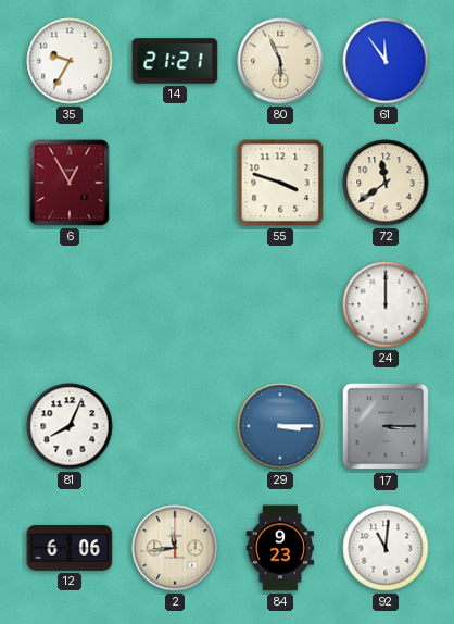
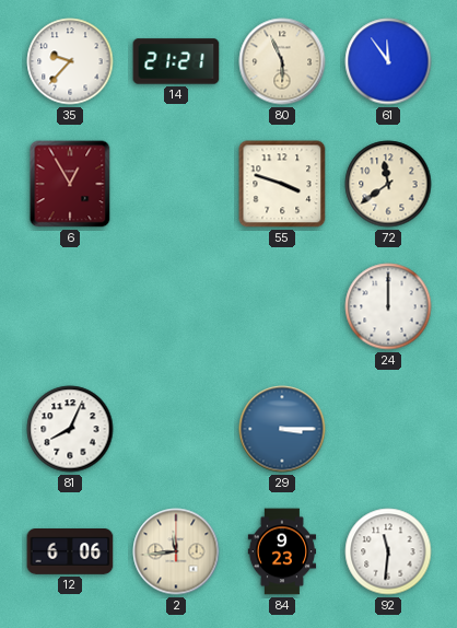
35: 9:35 -> 9:37 (70, 61)
17: 3:15 -> none (386, 426)
92: 11:01 -> 11:31 (388, 551)
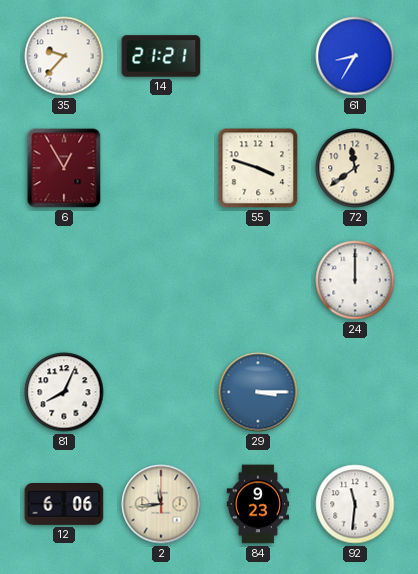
80: 5:56 -> none (282, 61)
61: 11:54 -> 8:35 (355, 56)
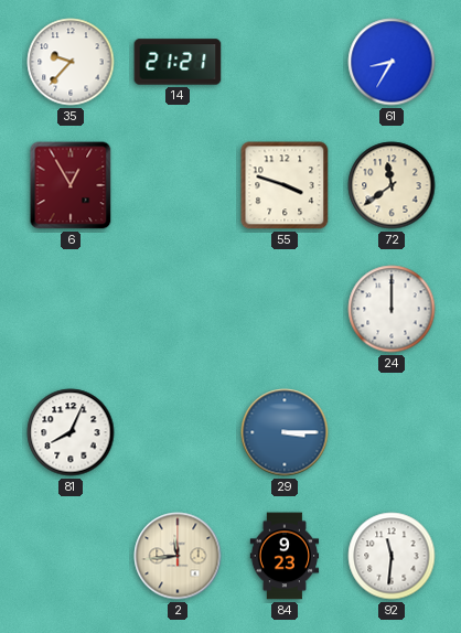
12: 6:06 -> none (64, 505)
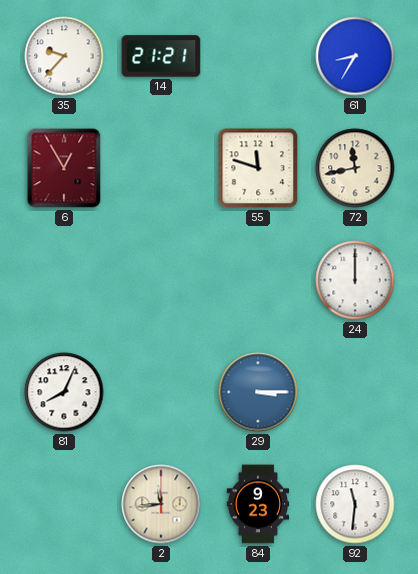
55: 3:48 -> 11:48 (258, 168)
72: 11:39 -> 11:43 (355, 168)
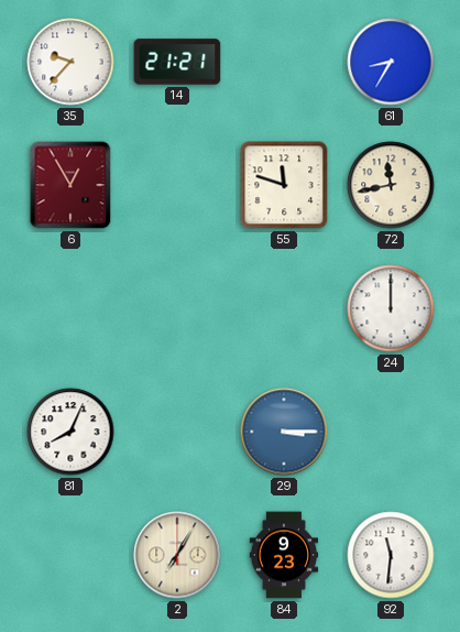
2: 11:44 -> 7:05 (177, 555)
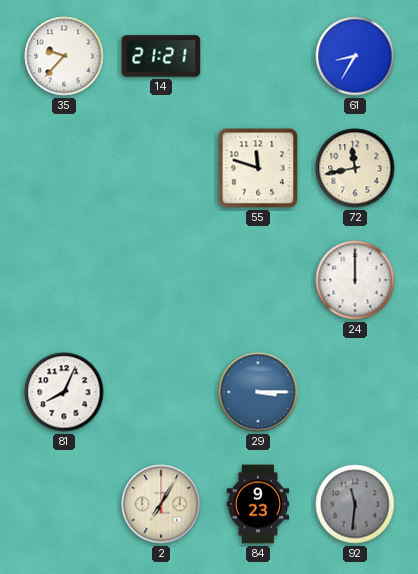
6: 12:55 -> none (70, 185)
92 dial: white -> grey (355, 504)
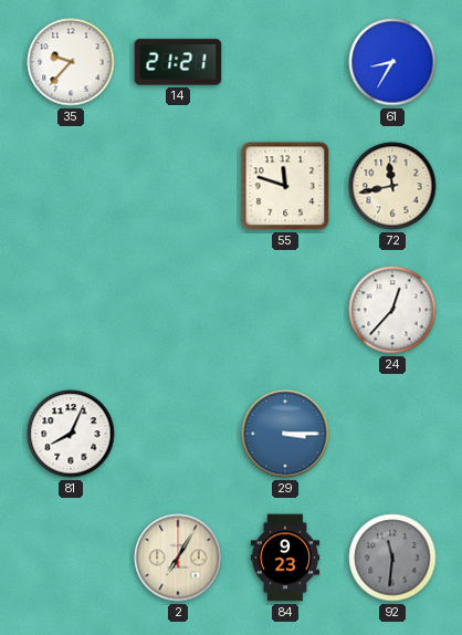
24: 12:00 -> 12:37 (392, 310)
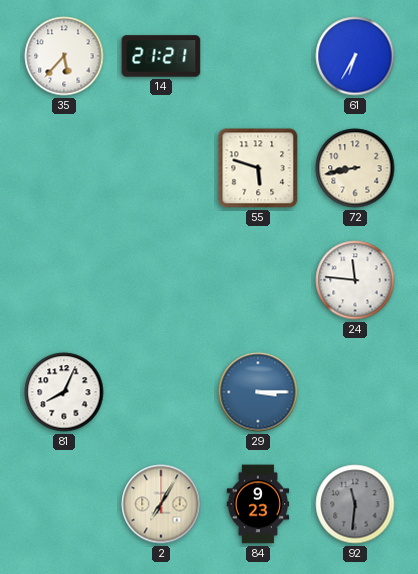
35: 9:37 -> 5:37 (64, 56)
61: 8:35 -> 6:35 (355, 56)
55: 11:48 -> 5:48 (258, 168)
72: 11:43 -> 8:43 (355, 168)
24: 12:37 -> 11:46 (355, 280)
